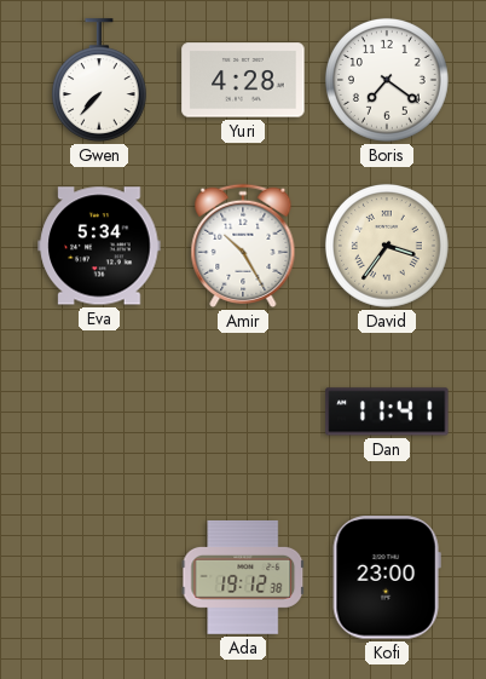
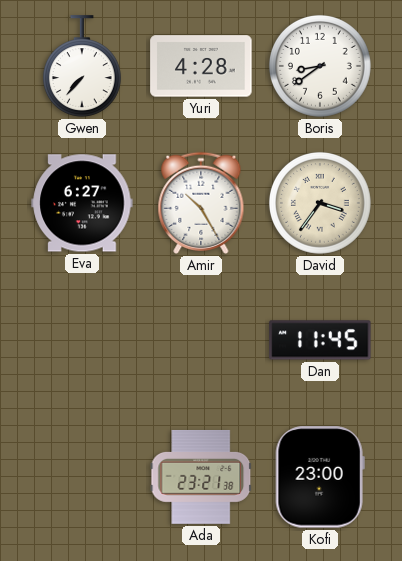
Boris: 7:21 -> 8:39 (320, 66)
Eva: 5:34 -> 6:27 (82, 203)
Dan: 11:41 -> 11:45 (320, 340)
Ada: 19:12 -> 23:21 (201, 477)
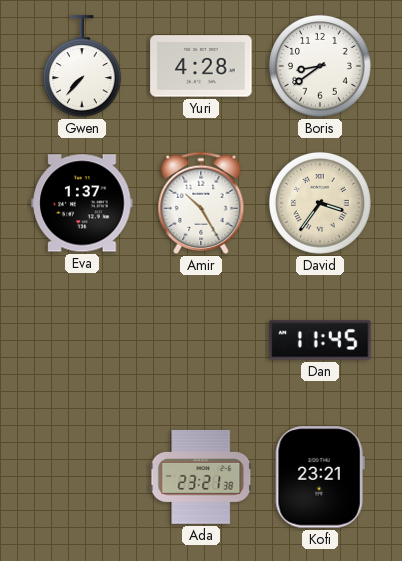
Eva: 6:27 -> 1:37 (82, 203)
Kofi: 23:00 -> 23:21 (320, 477)
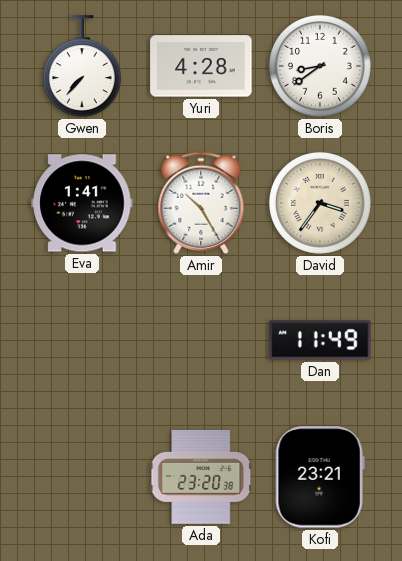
Eva: 1:37 -> 1:41 (82, 203)
Dan: 11:45 -> 11:49 (320, 340)
Ada: 23:21 -> 23:20 (201, 477)
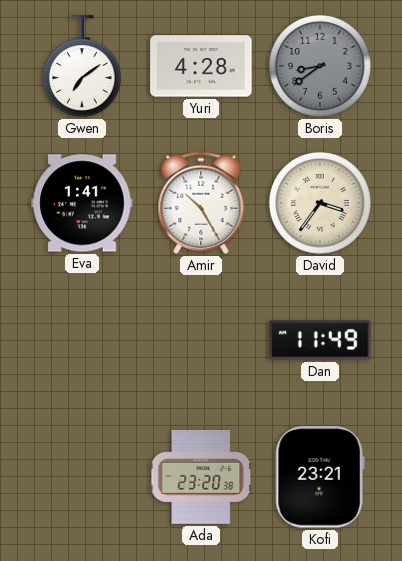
Gwen: 7:37 -> 7:09 (82, 66)
Boris dial: white -> grey (320, 66)
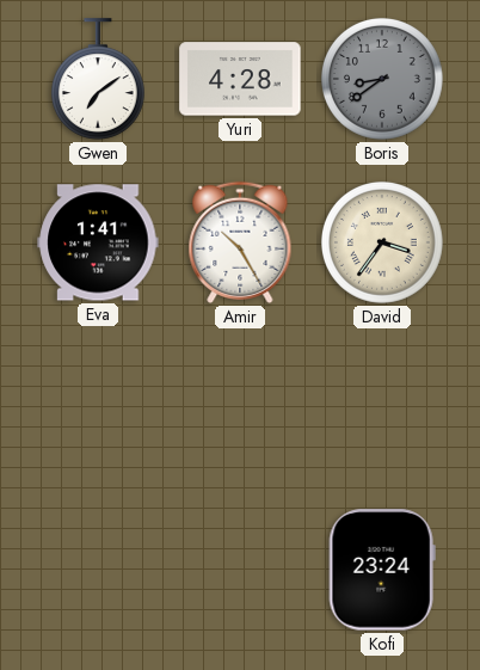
Dan: 11:49 -> none (320, 340)
Ada: 23:20 -> none (201, 477)
Kofi: 23:21 -> 23:24 (382, 570)
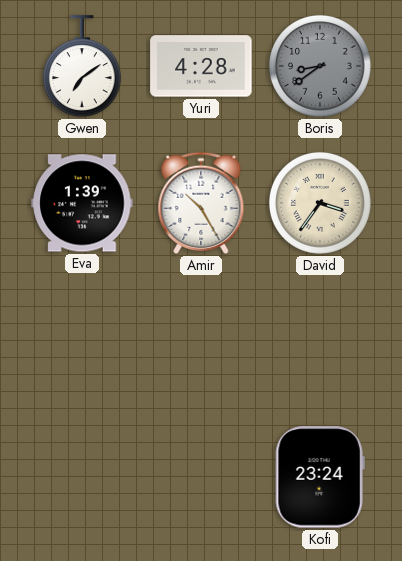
Eva: 1:41 -> 1:39 (82, 203)
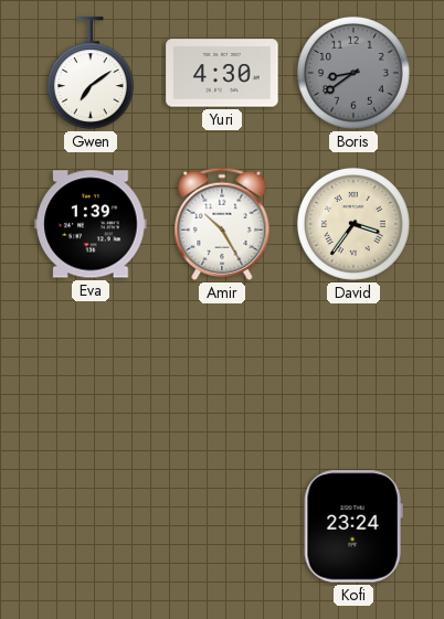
Yuri: 4:28 -> 4:30 (222, 73)
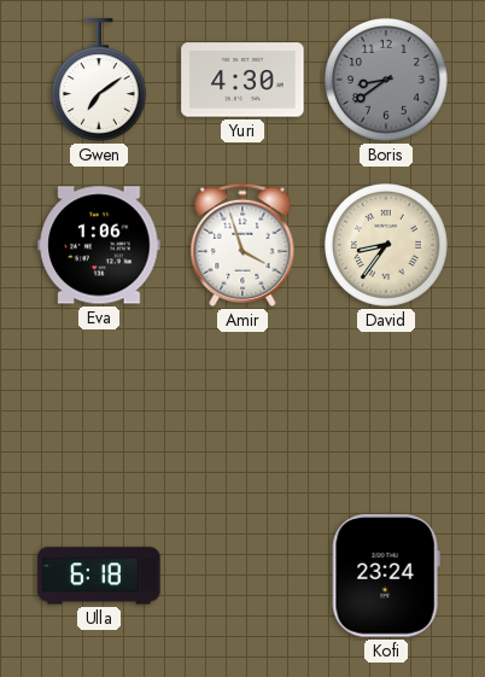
Eva: 1:39 -> 1:06 (99, 245)
Amir: 10:25 -> 3:57 (242, 245)
David: 3:36 -> 8:36 (386, 245)
Ulla: none -> 6:18 (99, 576)
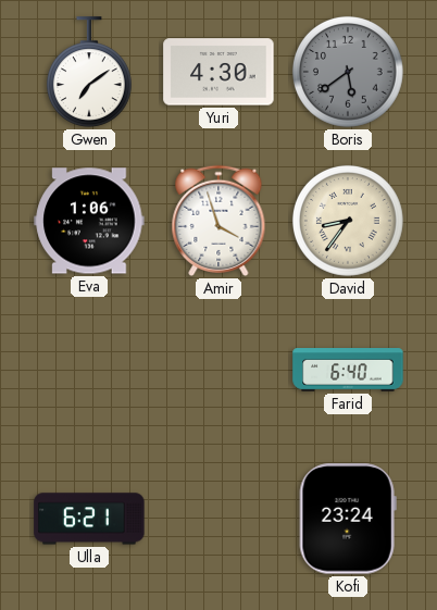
Boris: 8:39 -> 5:39 (348, 72)
Farid: none -> 6:40 (348, 370)
Ulla: 6:18 -> 6:21 (89, 519)
